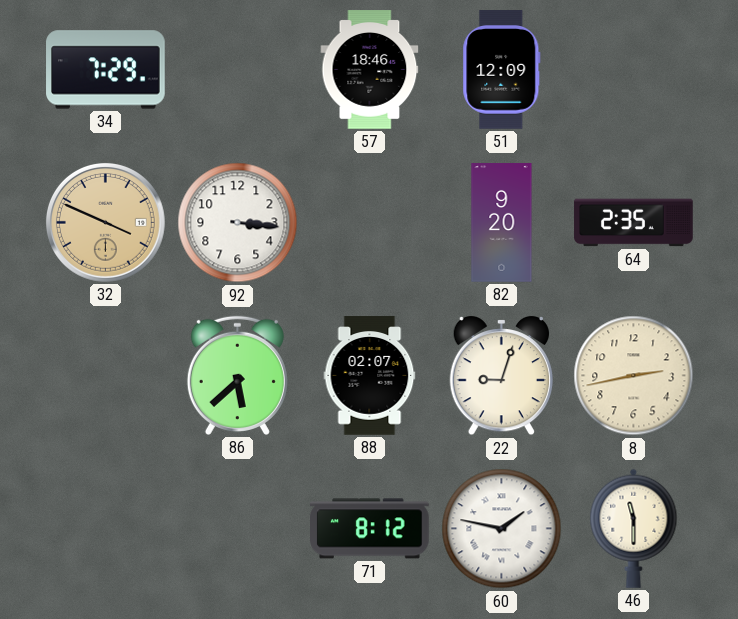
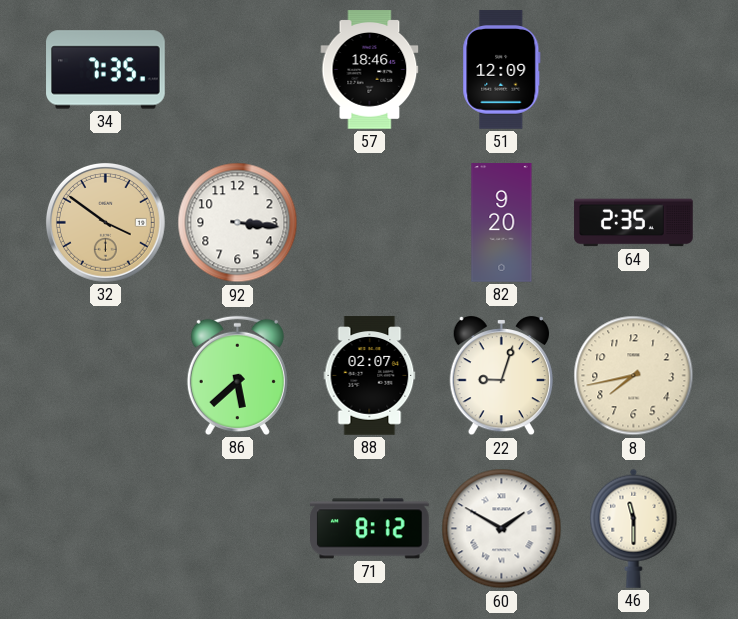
34: 7:29 -> 7:35 (106, 70)
32: 3:49 -> 3:51 (105, 222)
8: 2:43 -> 7:43 (634, 376)
60: 1:47 -> 1:50 (502, 529)
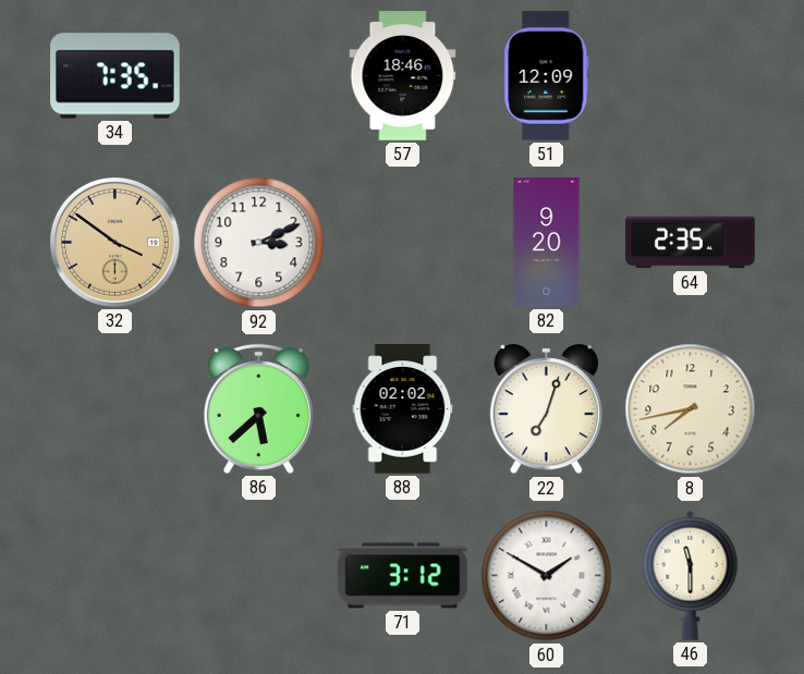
92: 3:16 -> 3:11 (259, 243)
88: 02:07 -> 02:02 (403, 409)
22: 9:03 -> 7:03 (546, 409)
71: 8:12 -> 3:12 (403, 576)
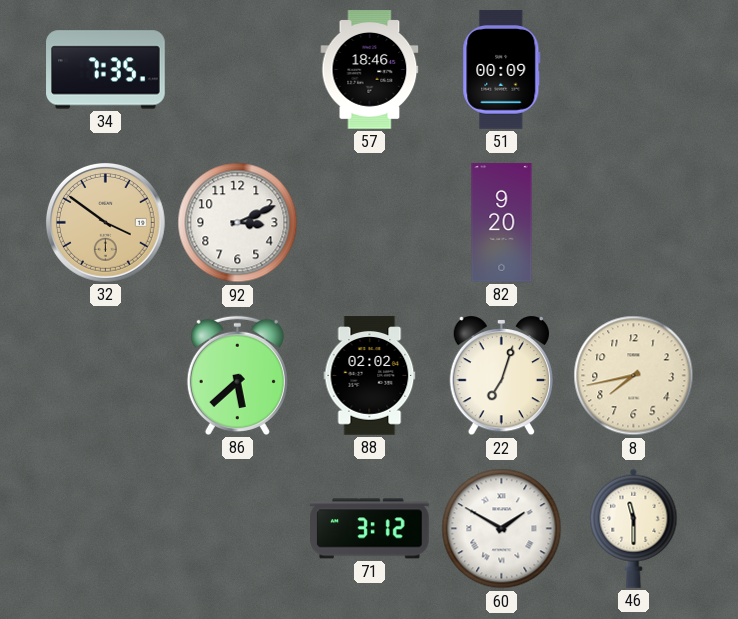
51: 12:09 -> 00:09 (502, 70)
64: 2:35 -> none (691, 243)
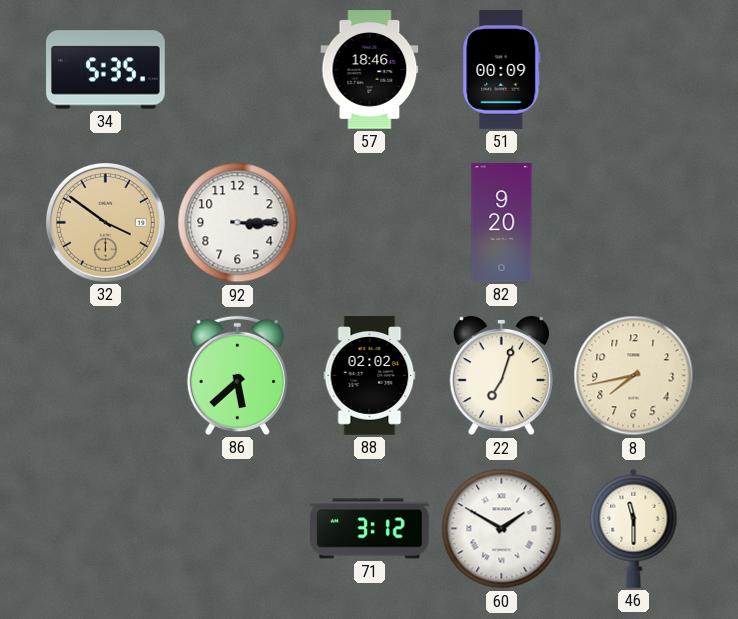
34: 7:35 -> 5:35 (106, 70)
92: 3:11 -> 3:15 (238, 223)
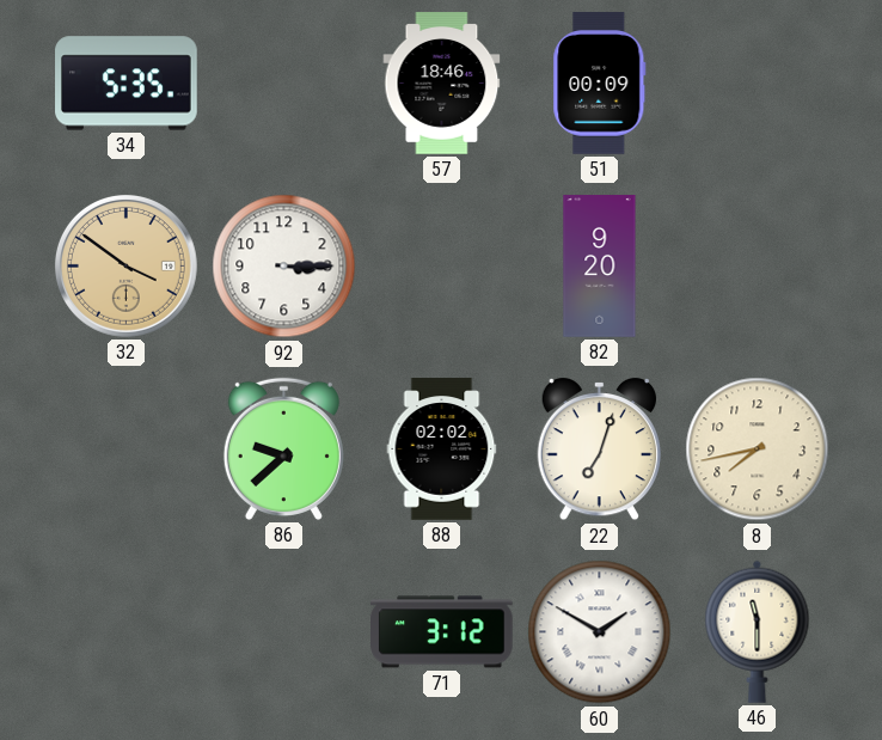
86: 5:38 -> 9:38 (283, 448)
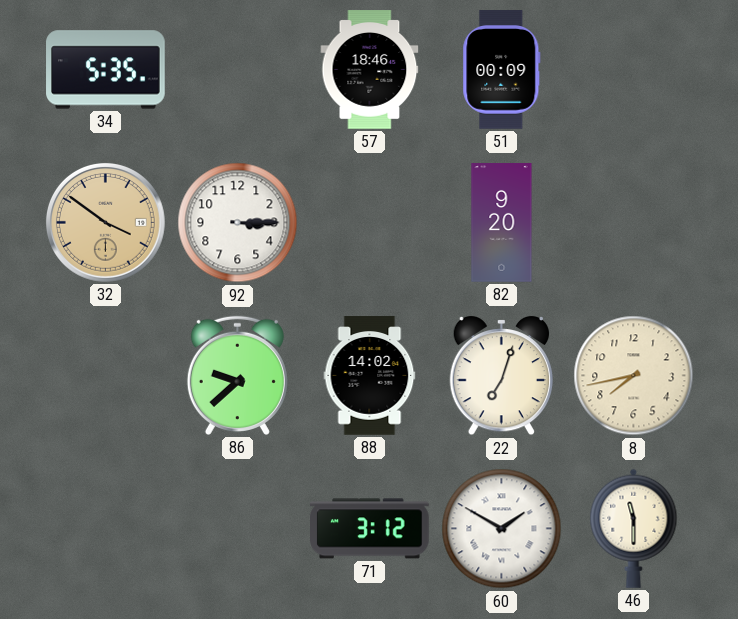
88: 02:02 -> 14:02 (370, 376)
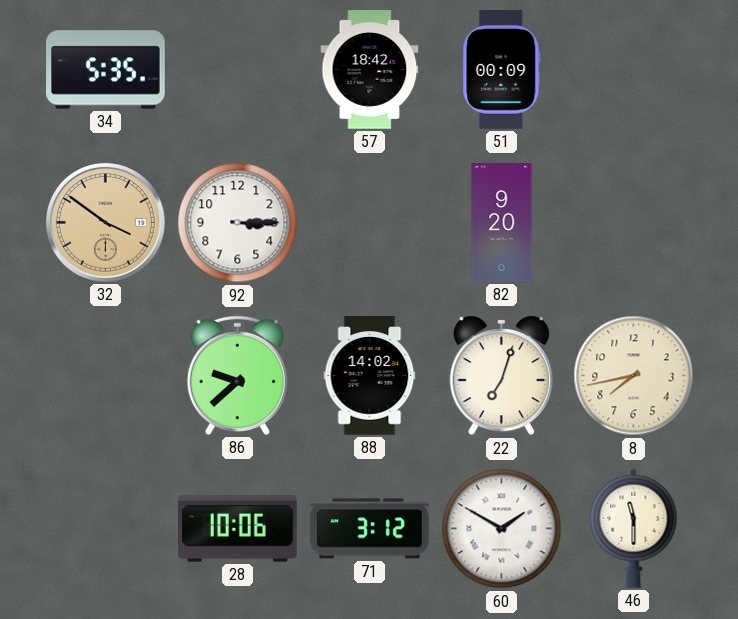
57: 18:46 -> 18:42 (370, 70)
28: none -> 10:06 (238, 529)
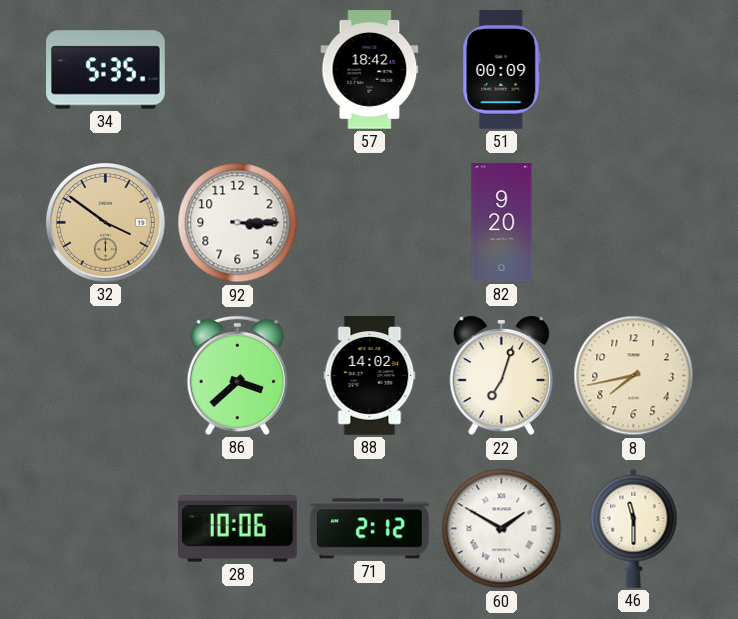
86: 9:38 -> 3:38 (237, 375)
71: 3:12 -> 2:12 (370, 529)
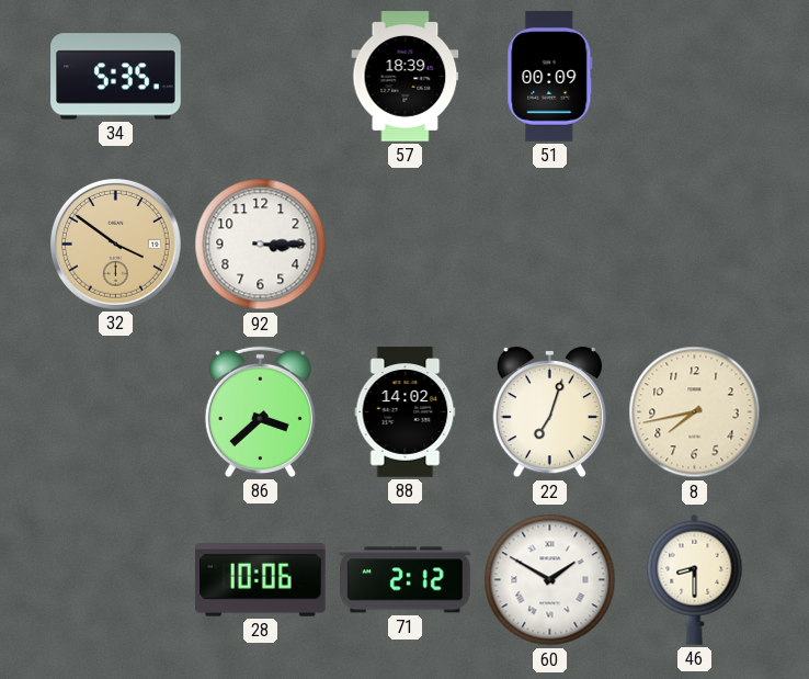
57: 18:42 -> 18:39 (406, 77)
82: 9:20 -> none (502, 223)
46: 11:30 -> 8:30 (695, 579)
